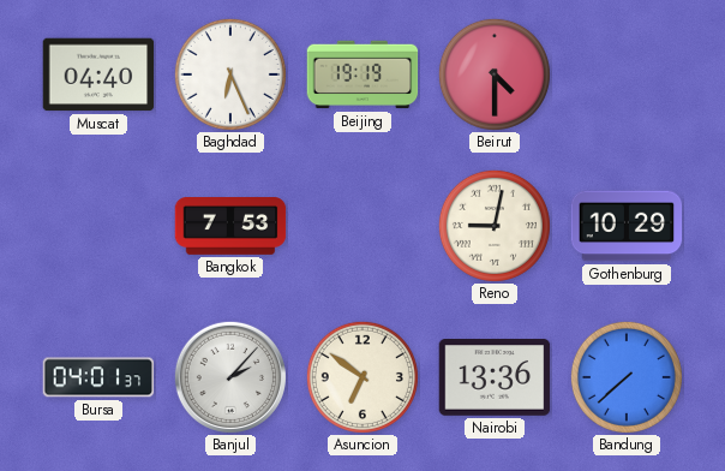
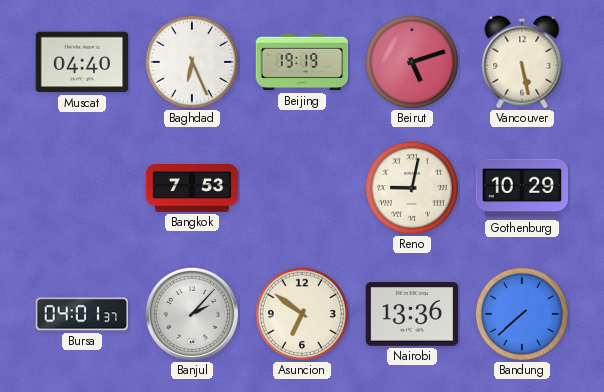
Beirut: 4:30 -> 5:12 (412, 62)
Vancouver: none -> 5:28 (522, 62)
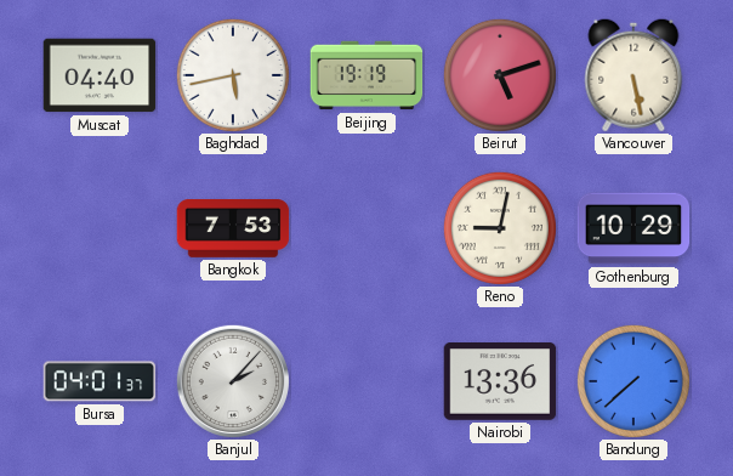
Baghdad: 6:26 -> 5:43 (233, 75)
Asuncion: 6:51 -> none (302, 314)
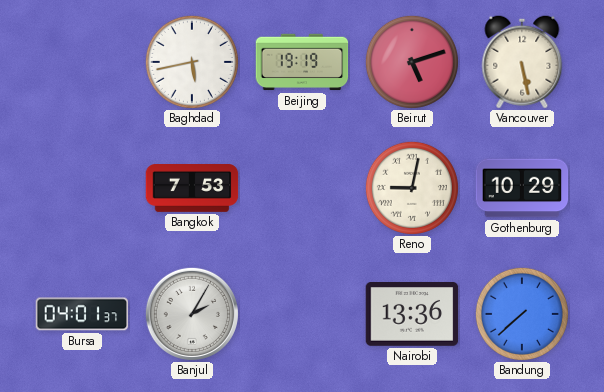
Muscat: 04:40 -> none (100, 75)
Banjul: 2:07 -> 2:05 (192, 314)
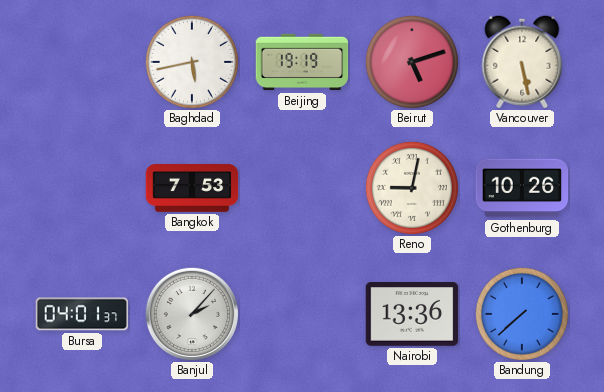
Gothenburg: 10:29 -> 10:26 (522, 188)
Banjul: 2:05 -> 2:07 (192, 314)
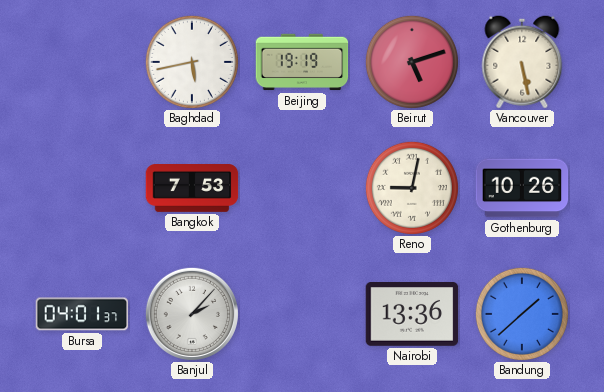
Bandung: 7:38 -> 1:38 (522, 314)
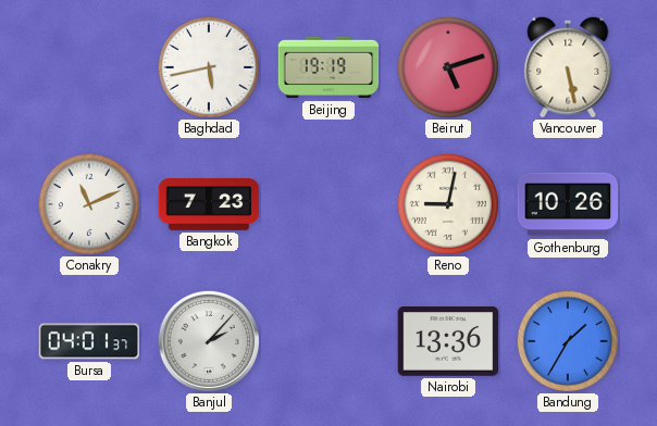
Conakry: none -> 11:11 (89, 204)
Bangkok: 7:53 -> 7:23 (209, 205)
Bandung: 1:38 -> 1:35 (568, 341)
